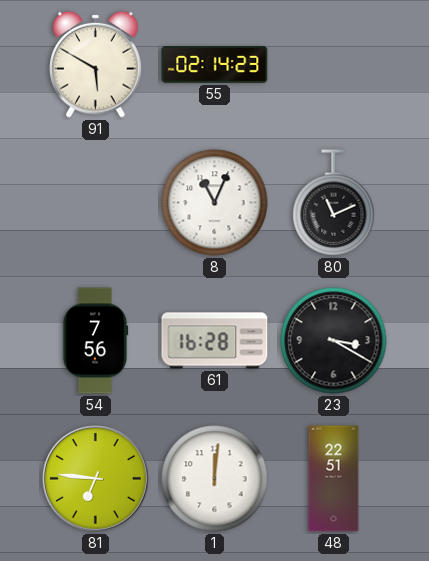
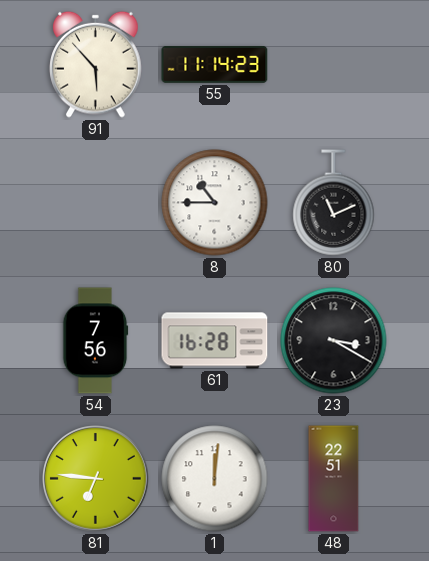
91: 5:50 -> 5:53 (96, 64)
55: 02:14 -> 11:14 (215, 65)
8: 11:04 -> 10:45 (215, 203)
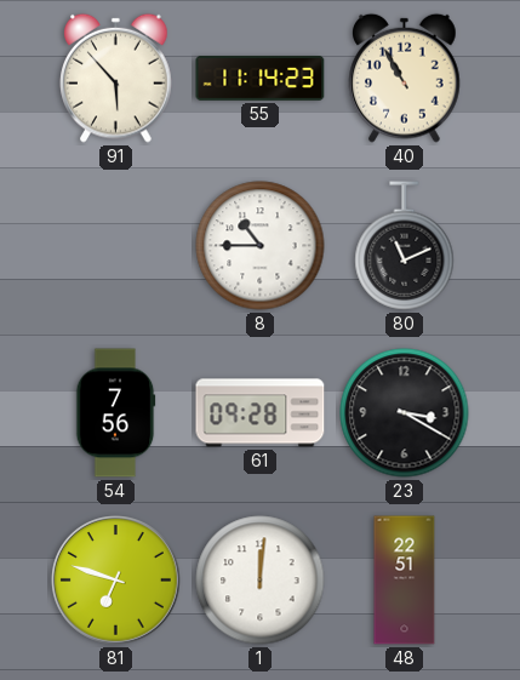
40: none -> 10:55 (405, 78)
61: 16:28 -> 09:28 (261, 413)
81: 6:46 -> 6:48 (116, 581)
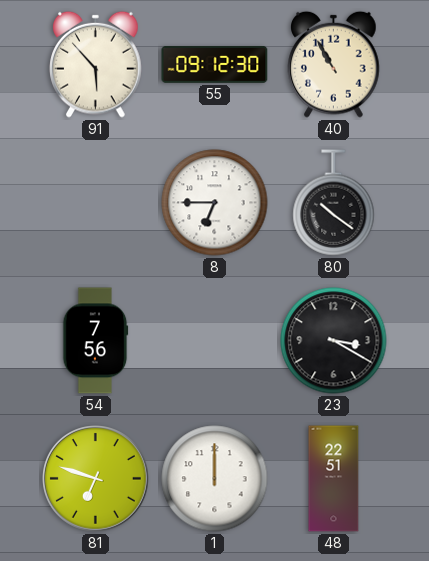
55: 11:14 -> 09:12 (215, 65)
8: 10:45 -> 6:45 (215, 203)
80: 11:11 -> 10:21 (334, 203)
61: 09:28 -> none (261, 413)
1: 12:01 -> 12:00 (215, 479)
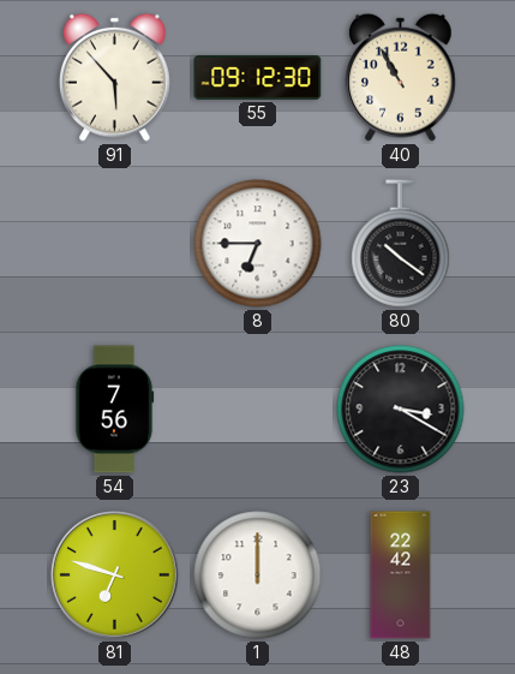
48: 22:51 -> 22:42 (401, 575)
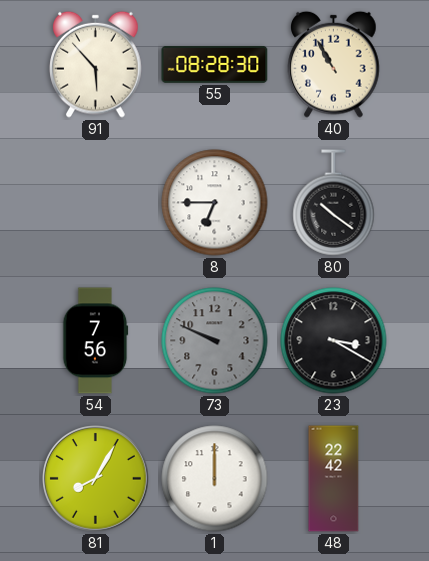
55: 09:12 -> 08:28 (215, 65)
73: none -> 9:49 (215, 341)
81: 6:48 -> 8:05 (96, 479)
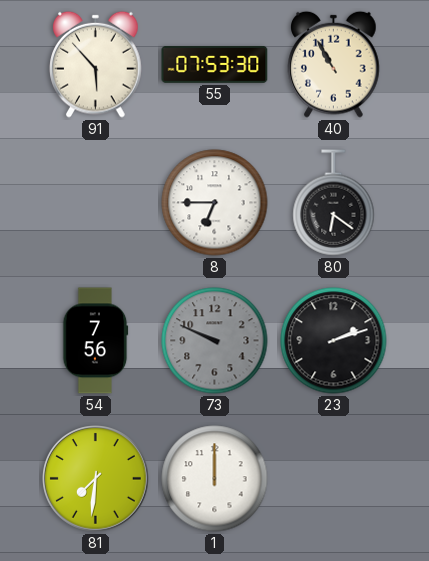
55: 08:28 -> 07:53 (215, 65)
80: 10:21 -> 6:21 (334, 203)
23: 3:20 -> 2:12 (334, 341)
81: 8:05 -> 7:31 (96, 479)
48: 22:42 -> none (334, 479)
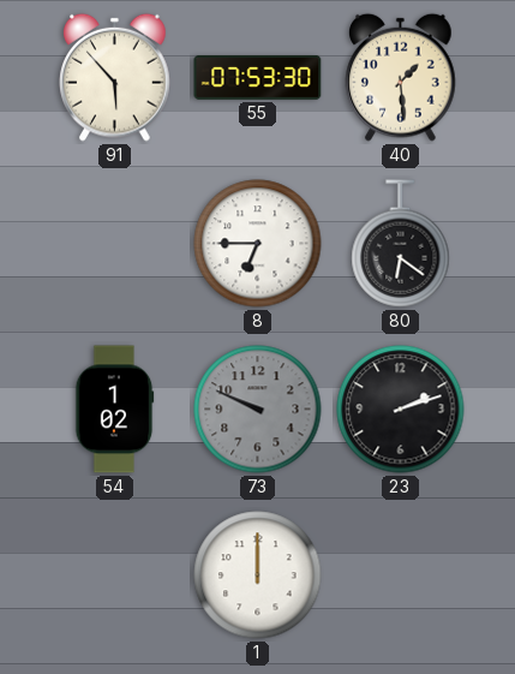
40: 10:55 -> 1:29 (401, 77)
54: 7:56 -> 1:02 (114, 410)
81: 7:31 -> none (96, 479)
